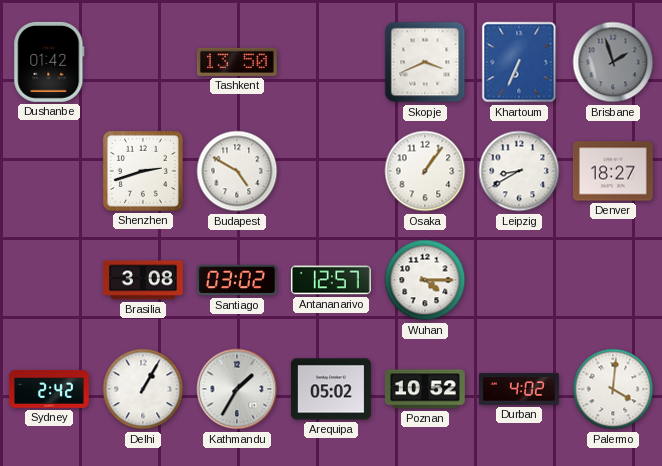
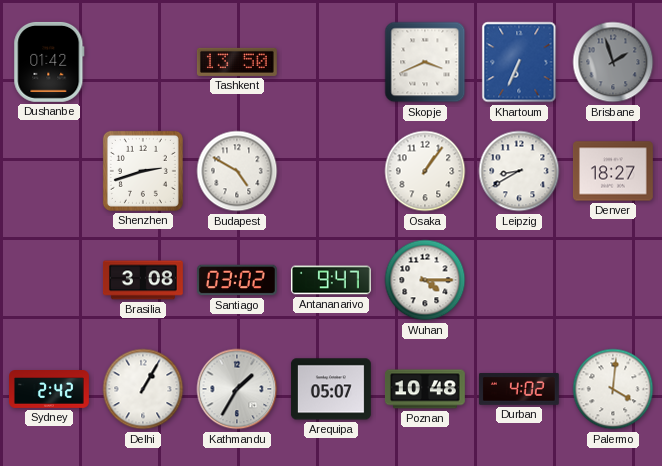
Antananarivo: 12:57 -> 9:47 (331, 280)
Arequipa: 05:02 -> 05:07 (331, 389)
Poznan: 10:52 -> 10:48 (425, 389)
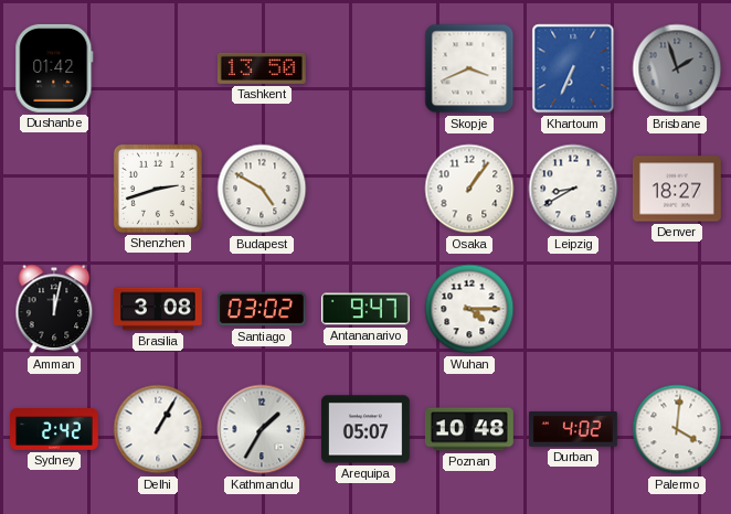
Amman: none -> 12:02 (54, 309)
